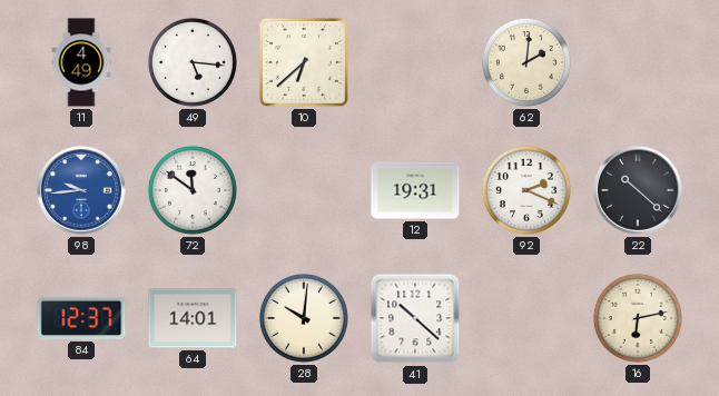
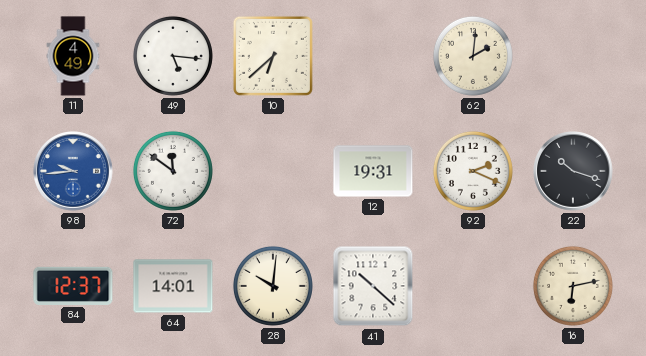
22: 10:22 -> 10:18 (573, 171)
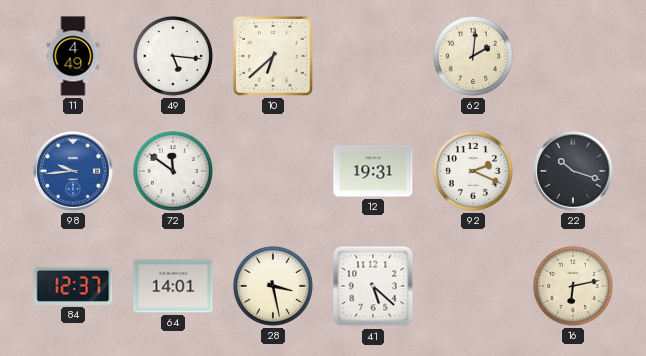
28: 10:01 -> 3:28 (273, 286)
41: 10:22 -> 5:22 (373, 286)
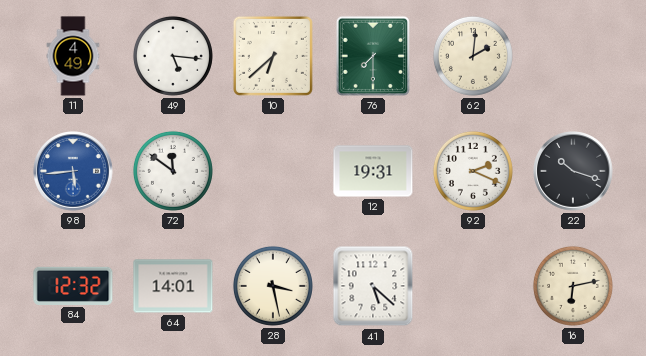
76: none -> 7:30 (373, 56)
98: 9:44 -> 5:44 (73, 171)
84: 12:37 -> 12:32 (73, 286)
